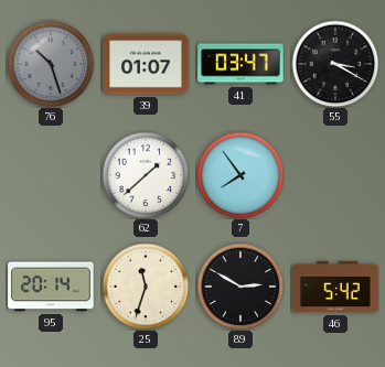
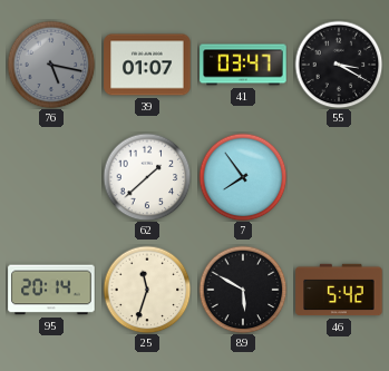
76: 10:27 -> 5:17 (51, 65)
89: 2:50 -> 5:50 (243, 290)
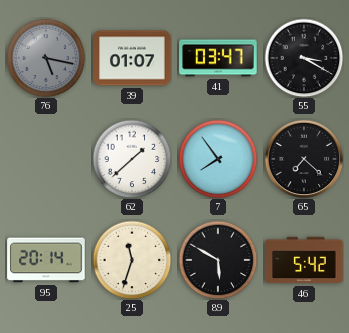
65: none -> 7:22 (304, 159)
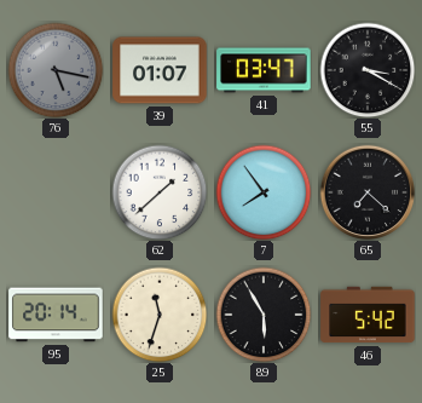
89: 5:50 -> 5:55 (264, 315)
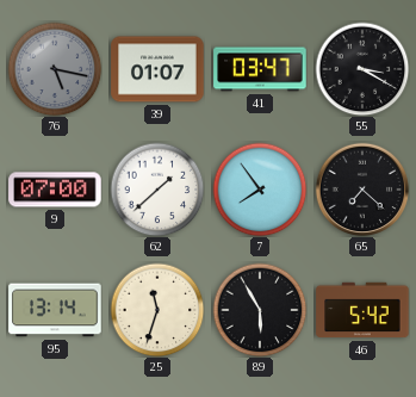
9: none -> 07:00 (55, 190)
95: 20:14 -> 13:14 (55, 310)
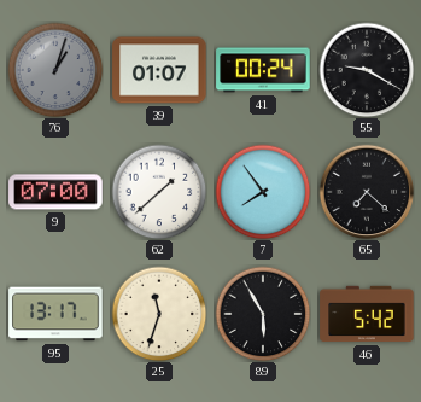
76: 5:17 -> 1:03 (55, 70)
41: 03:47 -> 00:24 (263, 70)
55: 3:20 -> 9:20 (367, 70)
95: 13:14 -> 13:17 (55, 314)
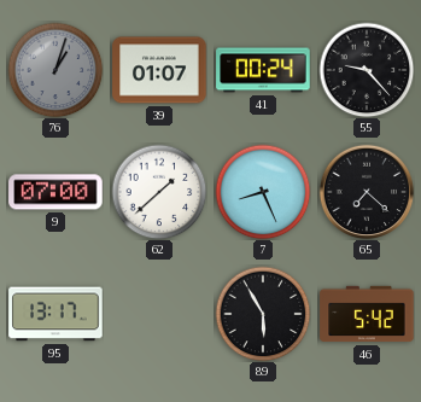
55: 9:20 -> 9:23 (367, 70)
7: 7:54 -> 8:26 (263, 192)
25: 11:33 -> none (159, 314)
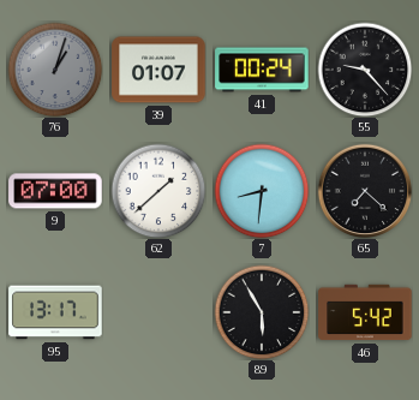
7: 8:26 -> 8:31 (262, 191)
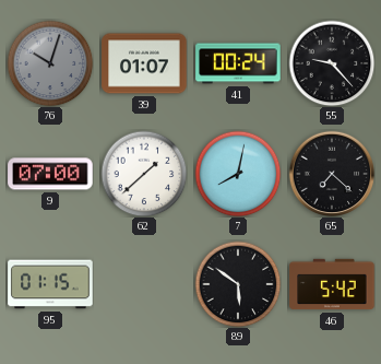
76: 1:03 -> 10:03 (50, 63)
7: 8:31 -> 8:02 (238, 174)
95: 13:17 -> 01:15 (50, 284)
89: 5:55 -> 5:51 (238, 284)
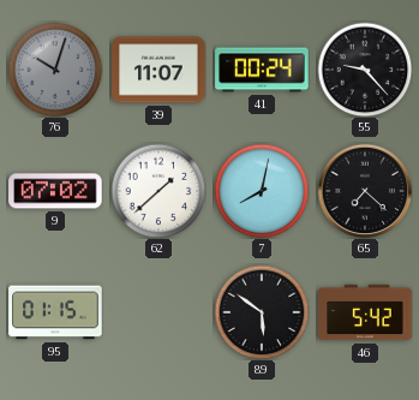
39: 01:07 -> 11:07 (158, 70)
9: 07:00 -> 07:02 (55, 191)
